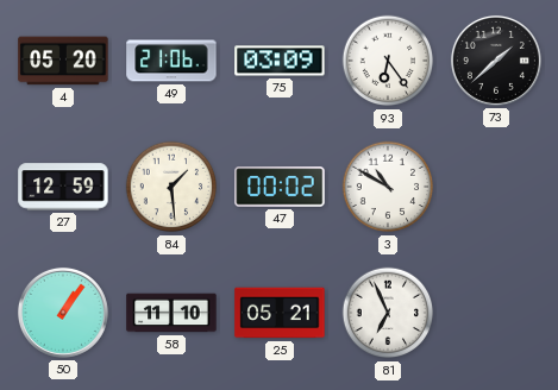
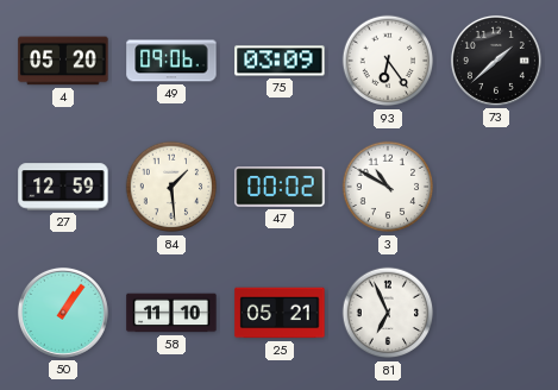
49: 21:06 -> 09:06 (171, 61)
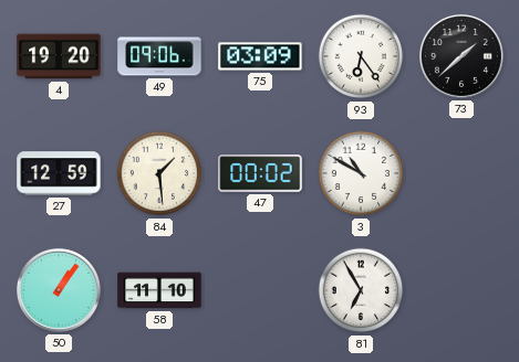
4: 05:20 -> 19:20 (59, 56)
25: 05:21 -> none (280, 313)
81: 6:56 -> 6:55 (361, 290)
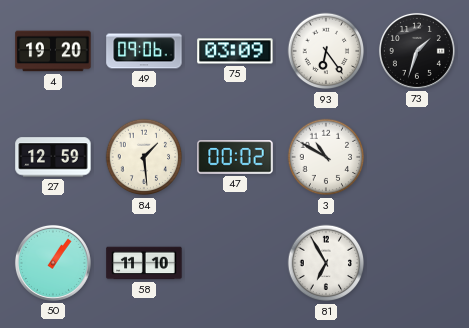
73: 1:38 -> 1:33 (417, 51)
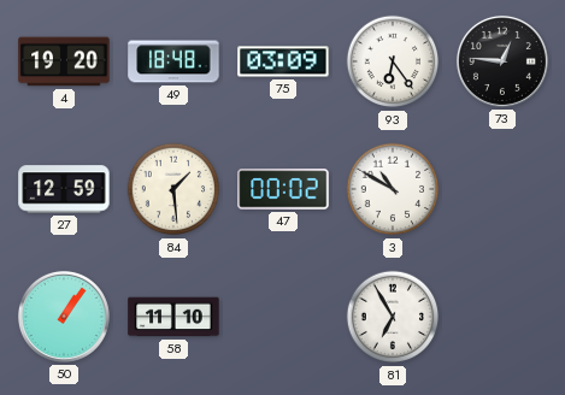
49: 09:06 -> 18:48 (173, 61)
73: 1:33 -> 12:46 (502, 61)
